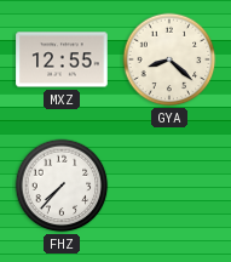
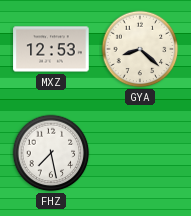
MXZ: 12:55 -> 12:53 (51, 49)
FHZ: 7:37 -> 7:28 (51, 153)
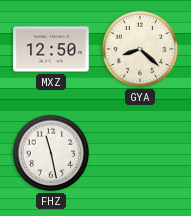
MXZ: 12:53 -> 12:50 (51, 49)
FHZ: 7:28 -> 11:28 (51, 153)
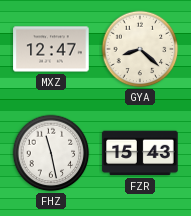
MXZ: 12:50 -> 12:47 (51, 49)
FZR: none -> 15:43 (140, 153)
